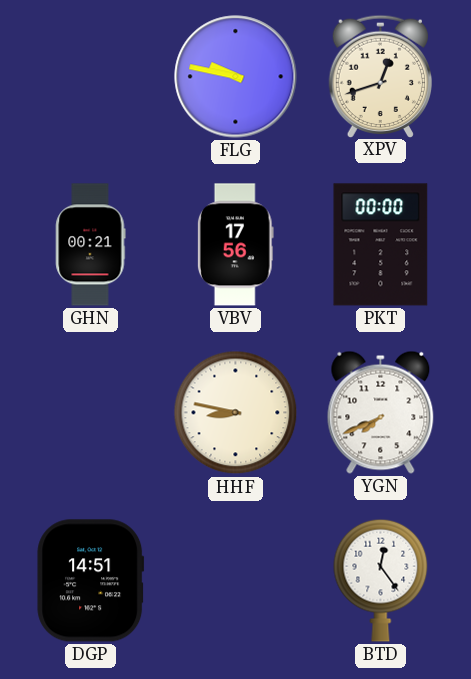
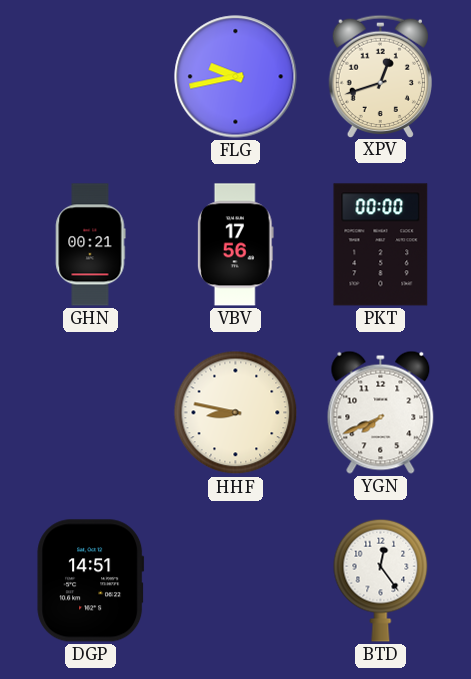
FLG: 9:47 -> 9:43 (236, 77)
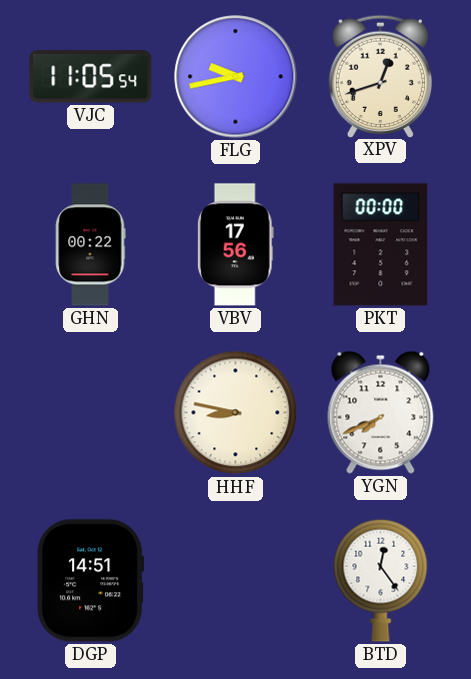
VJC: none -> 11:05 (91, 77)
GHN: 00:21 -> 00:22 (91, 245)
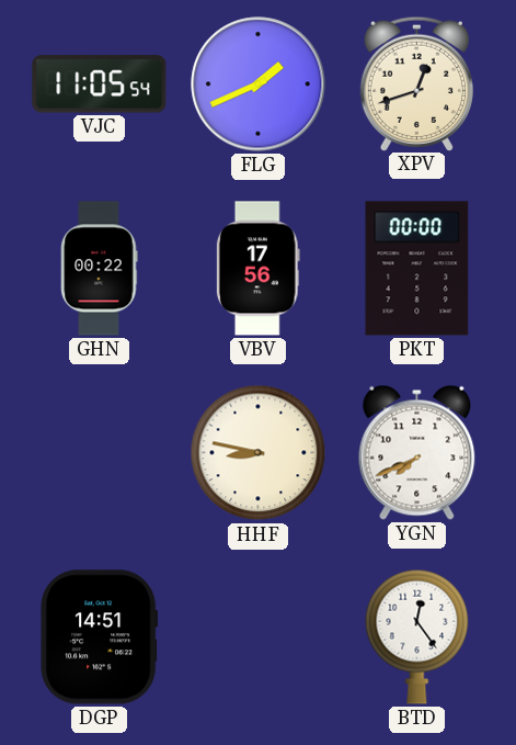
FLG: 9:43 -> 1:41 (259, 84)
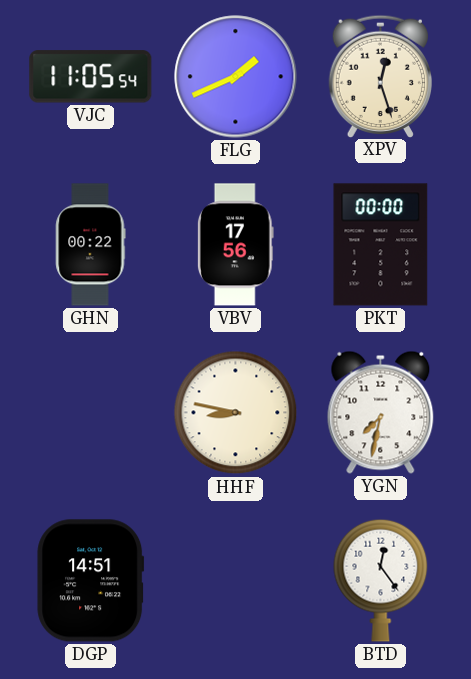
XPV: 12:42 -> 12:27 (380, 76)
YGN: 7:41 -> 7:32 (381, 412)
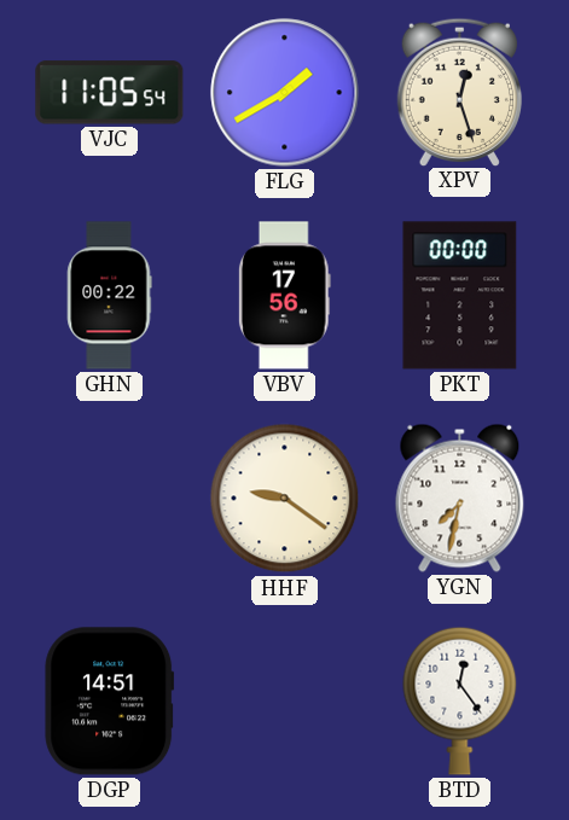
FLG: 1:41 -> 1:40 (285, 93)
HHF: 8:47 -> 9:21 (285, 499)
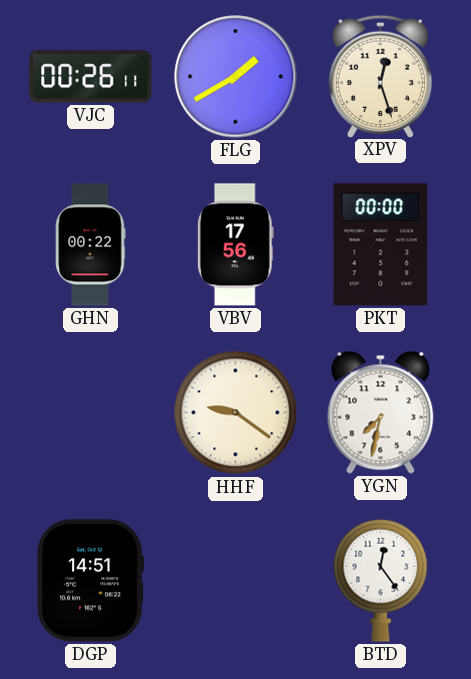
VJC: 11:05 -> 00:26 (91, 77)
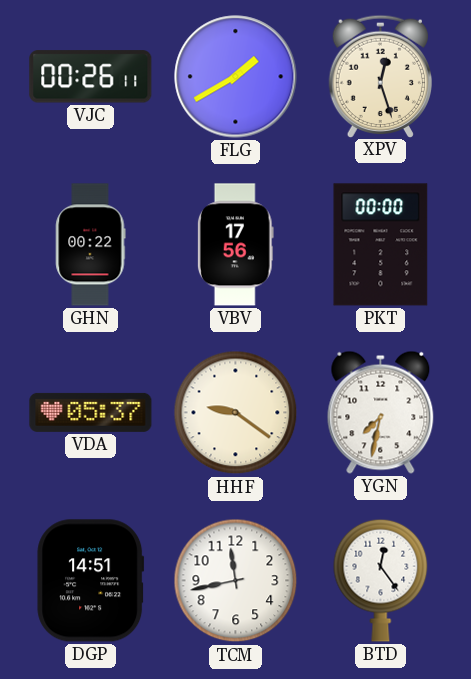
VDA: none -> 05:37 (91, 412)
TCM: none -> 11:43 (236, 581)
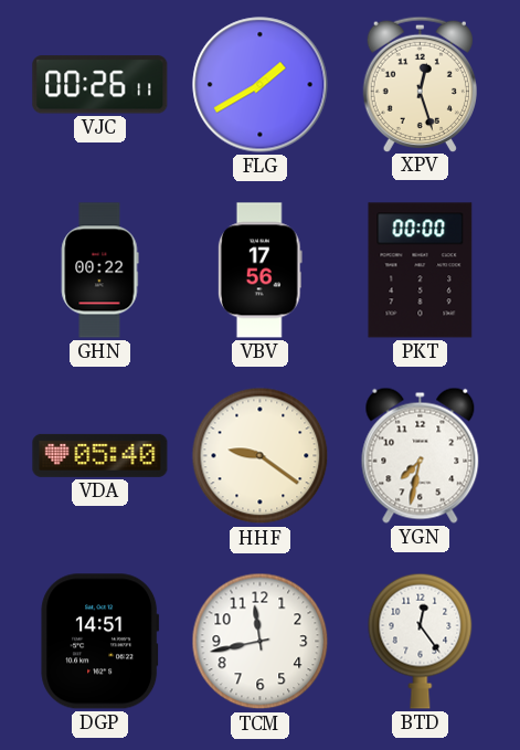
VDA: 05:37 -> 05:40 (100, 455)
